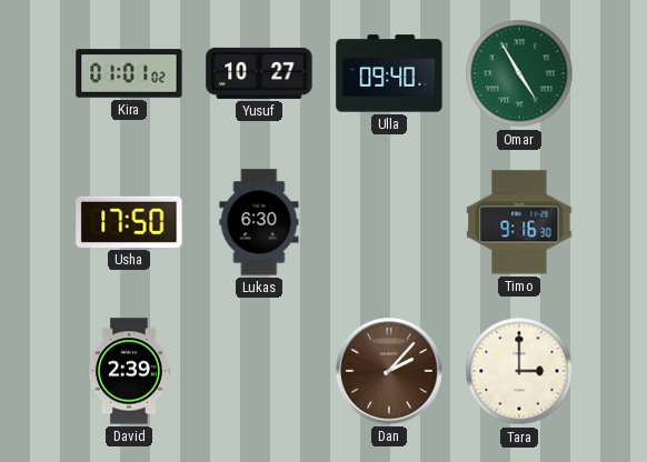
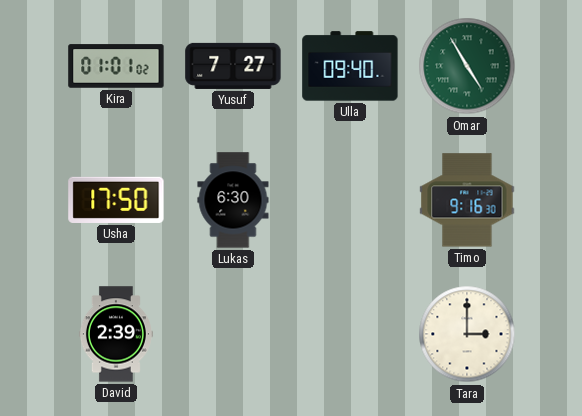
Yusuf: 10:27 -> 7:27 (233, 66)
Dan: 2:07 -> none (389, 371)
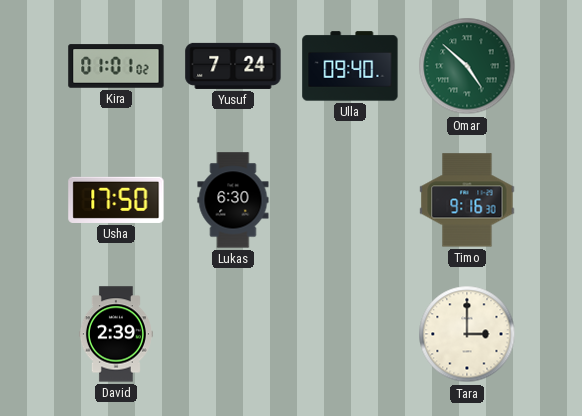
Yusuf: 7:27 -> 7:24 (233, 66)
Omar: 4:55 -> 4:52 (467, 66)
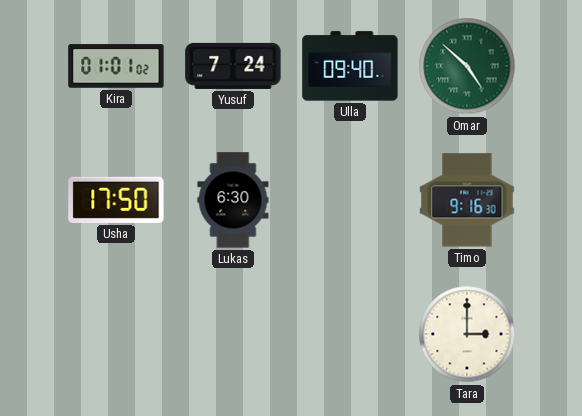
David: 2:39 -> none (116, 334)
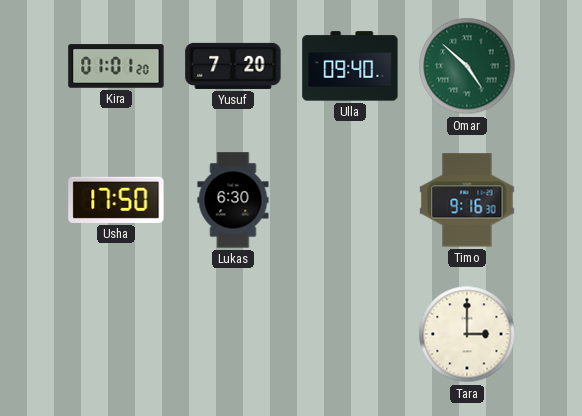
Kira: 01:01:02 -> 01:01:20 (116, 66)
Yusuf: 7:24 -> 7:20 (233, 66)
